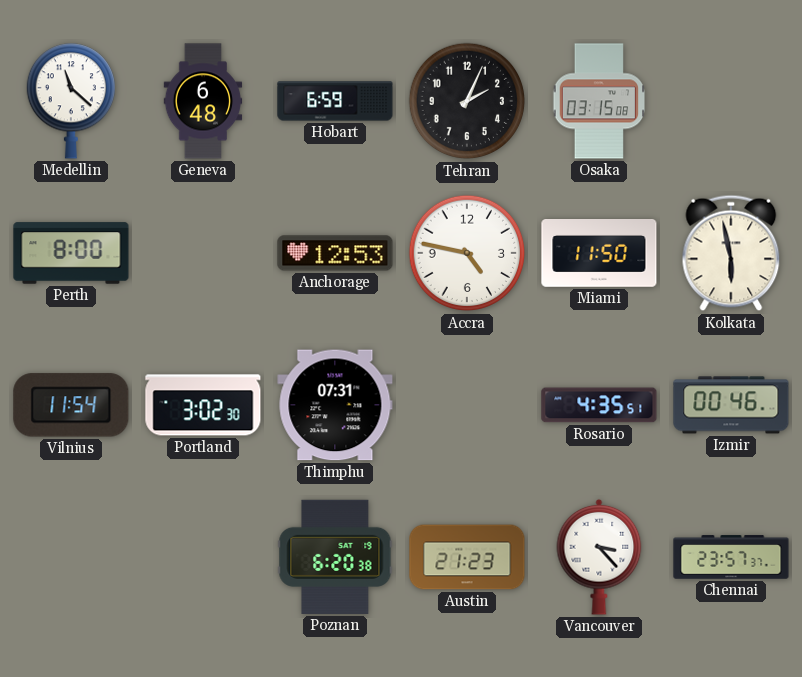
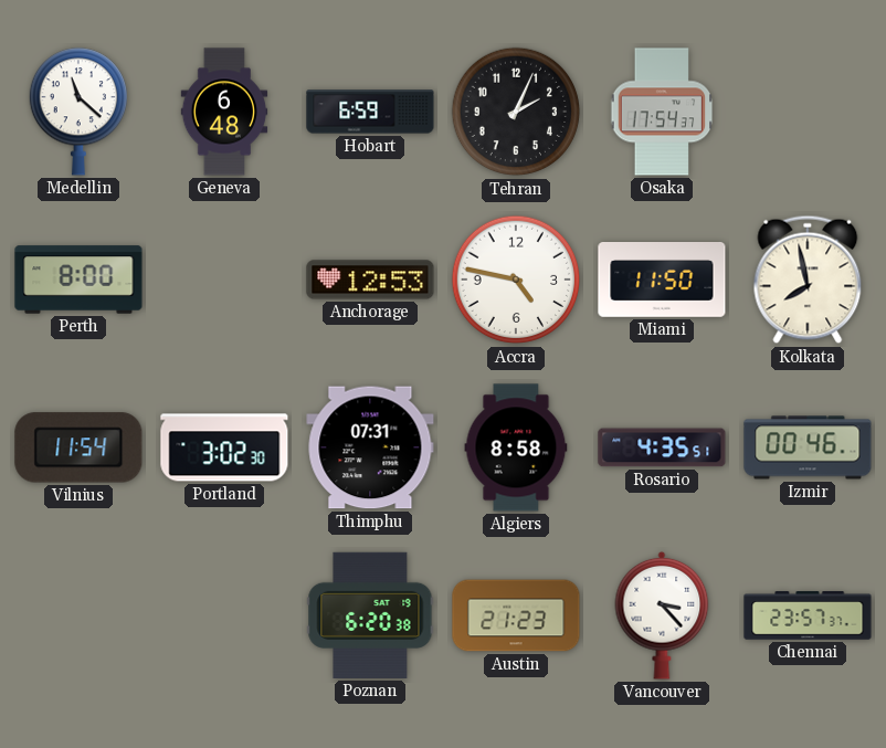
Osaka: 03:15 -> 17:54 (662, 112)
Kolkata: 5:58 -> 7:58 (808, 280)
Algiers: none -> 8:58 (516, 447)
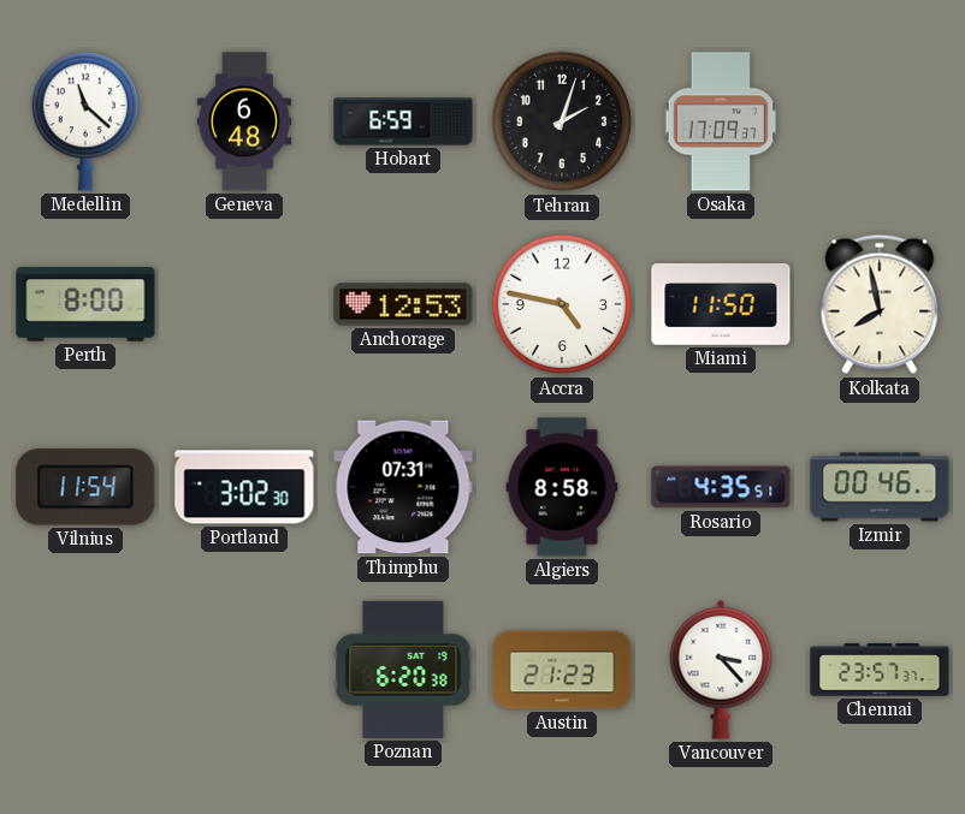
Tehran: 2:04 -> 2:03 (562, 121)
Osaka: 17:54 -> 17:09 (721, 121)
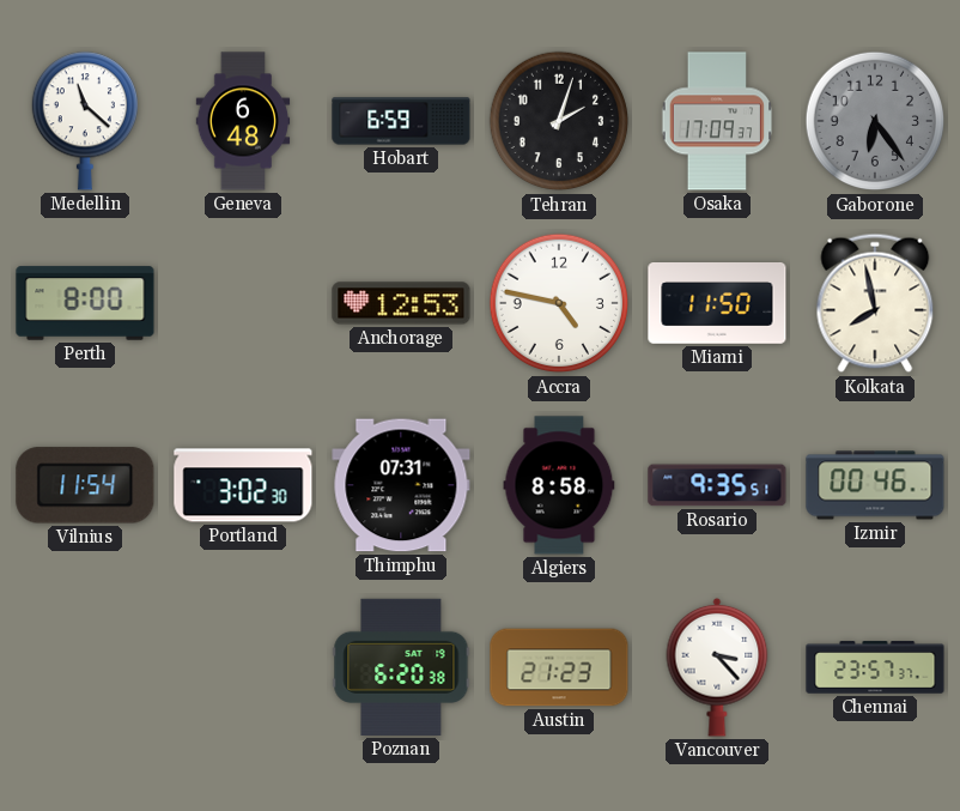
Gaborone: none -> 6:24 (875, 121)
Rosario: 4:35 -> 9:35 (717, 485)
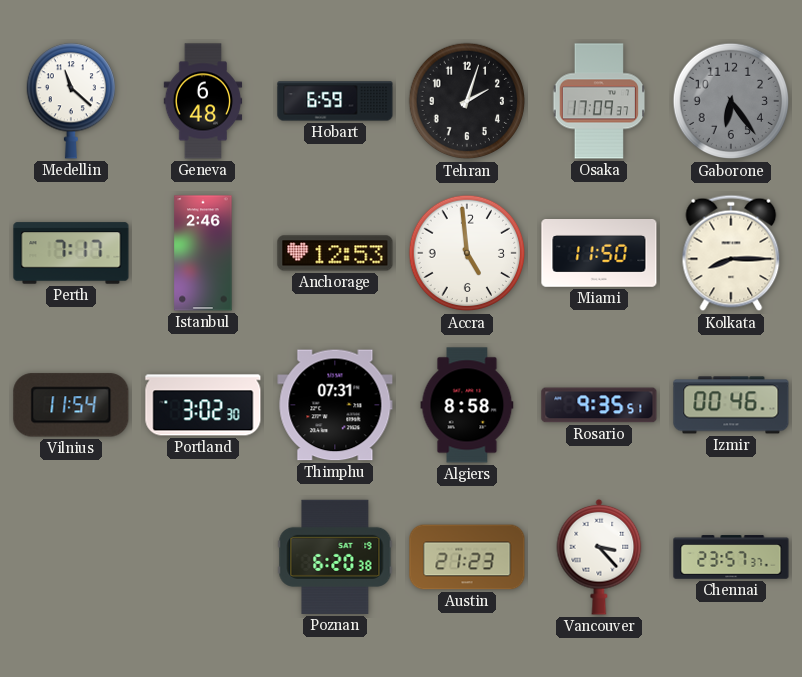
Perth: 8:00 -> 7:17 (71, 253)
Istanbul: none -> 2:46 (203, 253)
Accra: 4:47 -> 4:59 (467, 253)
Kolkata: 7:58 -> 8:15 (731, 253)
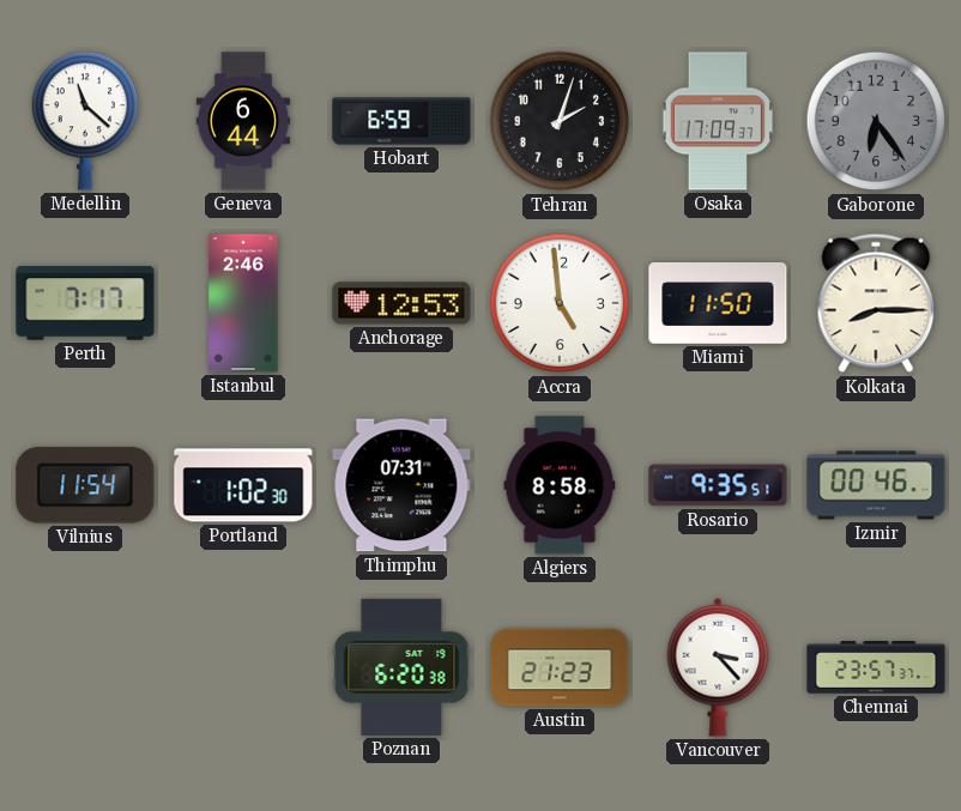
Geneva: 6:48 -> 6:44 (243, 121)
Portland: 3:02 -> 1:02 (243, 485)
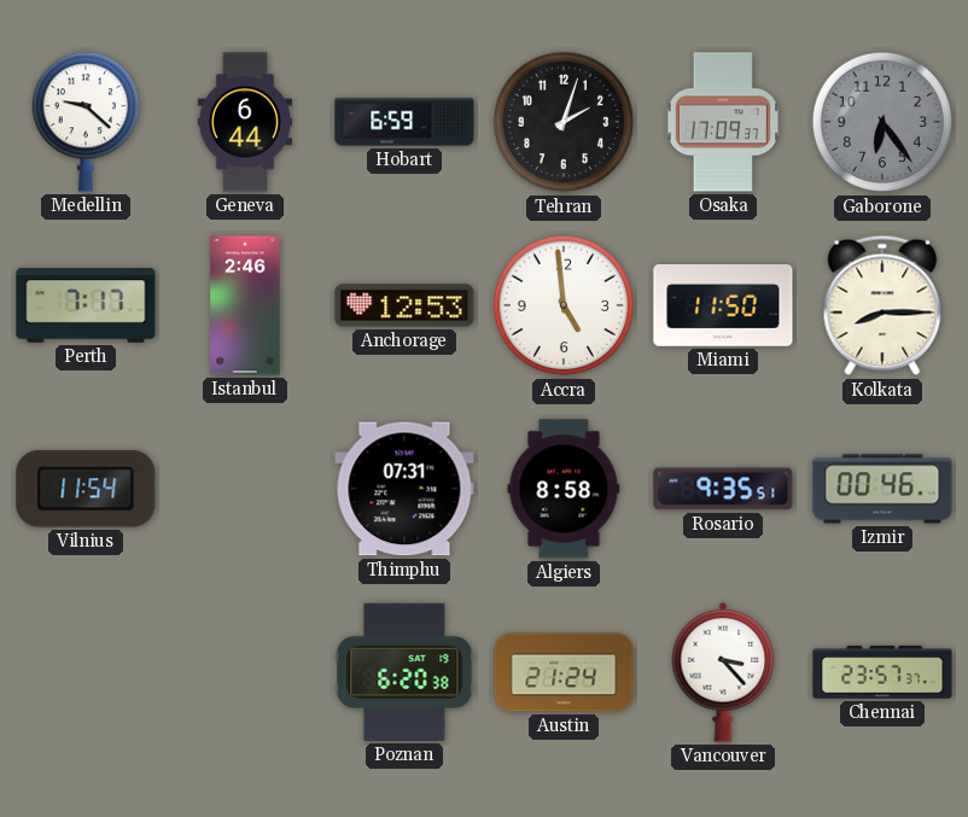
Medellin: 11:22 -> 9:22 (84, 122)
Portland: 1:02 -> none (243, 485)
Austin: 21:23 -> 21:24 (564, 672)
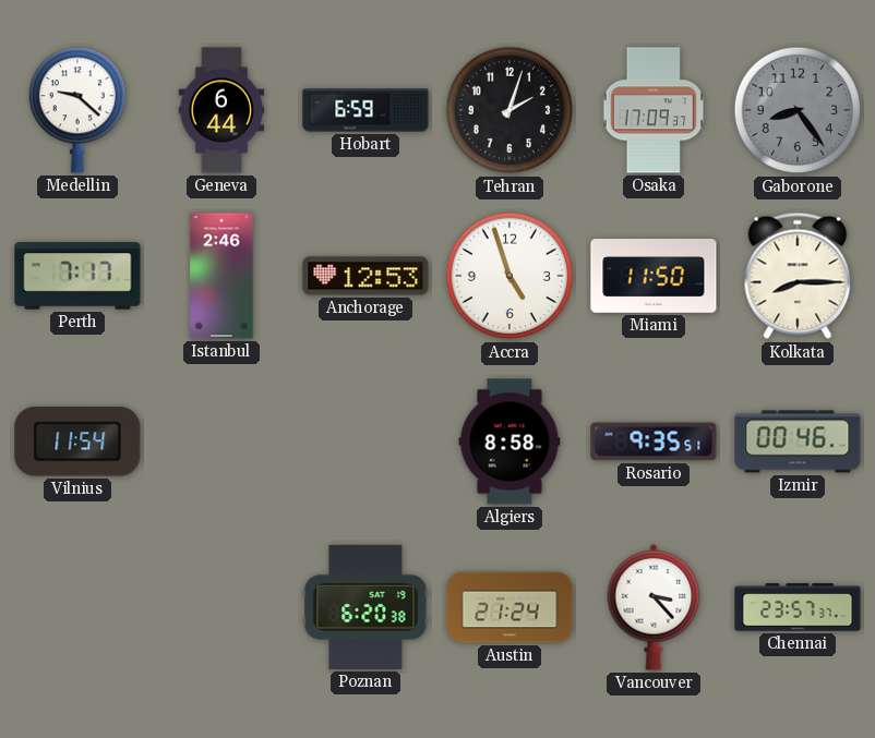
Gaborone: 6:24 -> 8:24 (798, 110)
Accra: 4:59 -> 4:57 (510, 276)
Thimphu: 07:31 -> none (404, 489)
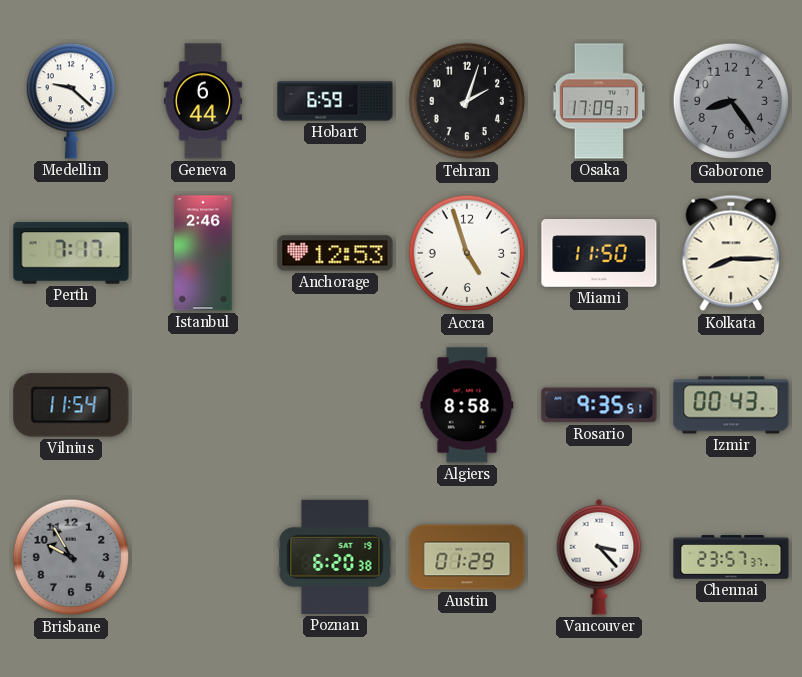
Izmir: 00:46 -> 00:43 (731, 405)
Brisbane: none -> 9:55 (71, 557)
Austin: 21:24 -> 01:29 (467, 557)
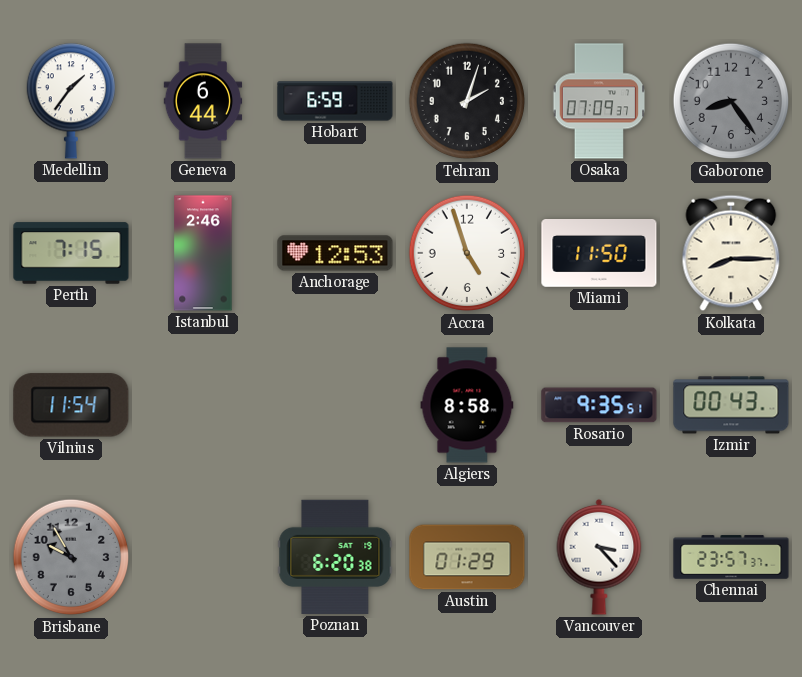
Medellin: 9:22 -> 1:36 (70, 101)
Osaka: 17:09 -> 07:09 (599, 101)
Perth: 7:17 -> 7:15 (71, 253)
